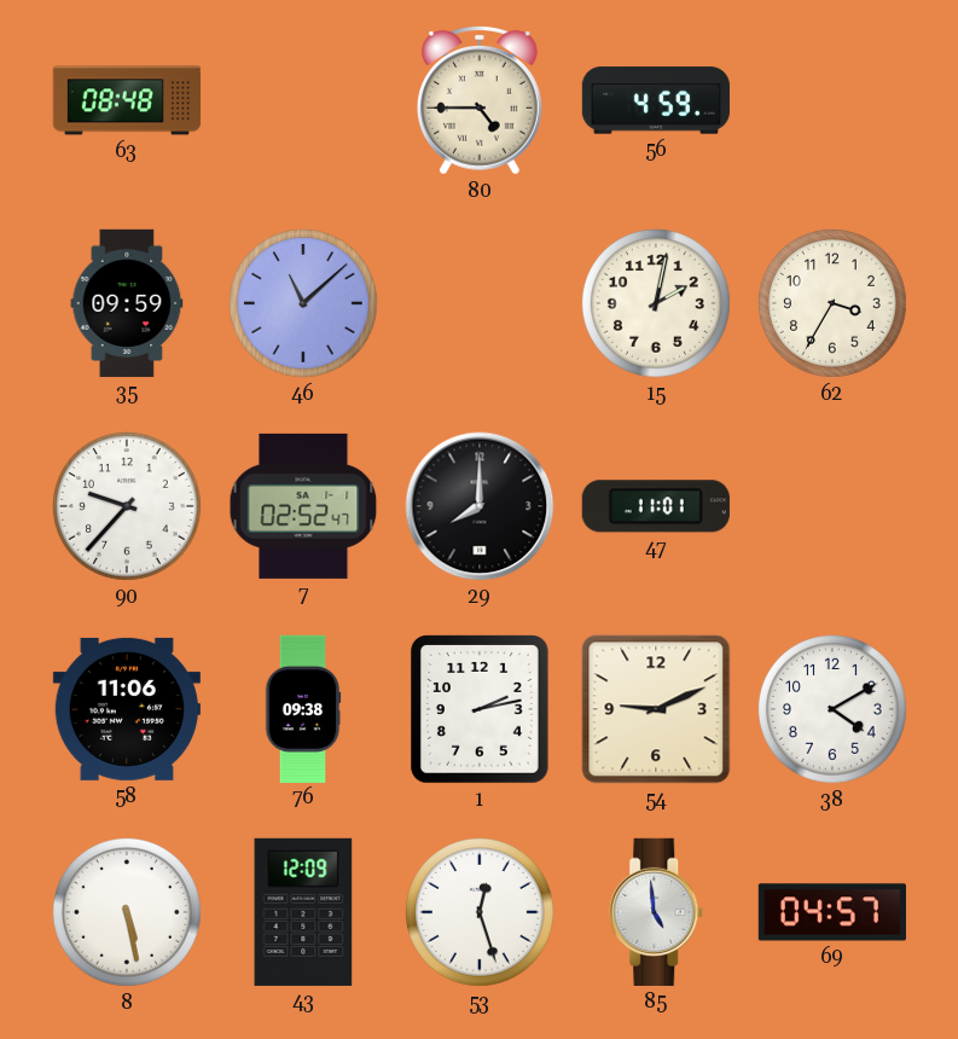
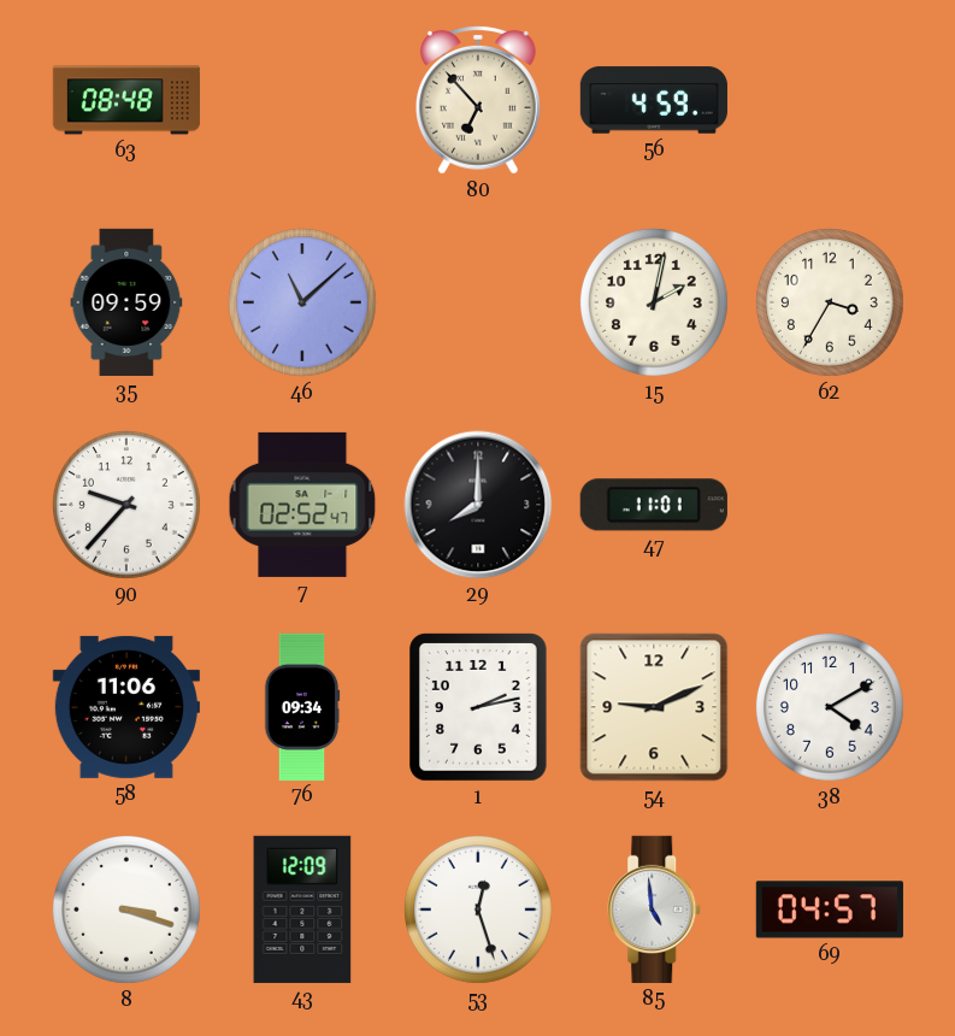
80: 4:45 -> 6:53 (478, 100)
76: 09:38 -> 09:34 (302, 706)
8: 5:28 -> 3:18 (126, 910)
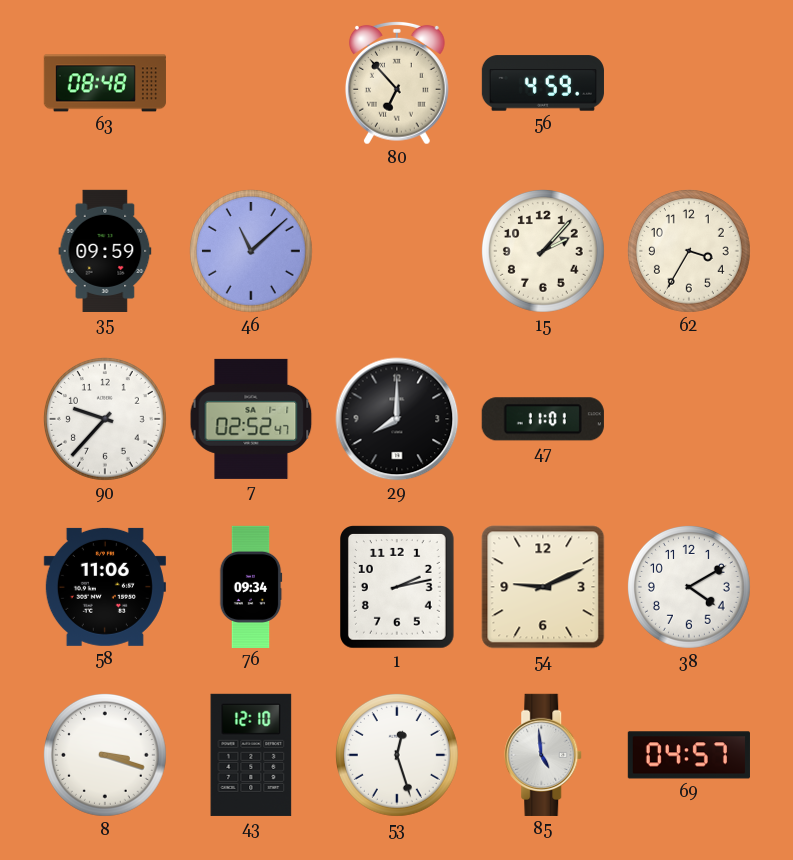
15: 2:02 -> 2:07 (543, 251)
43: 12:09 -> 12:10 (251, 755)
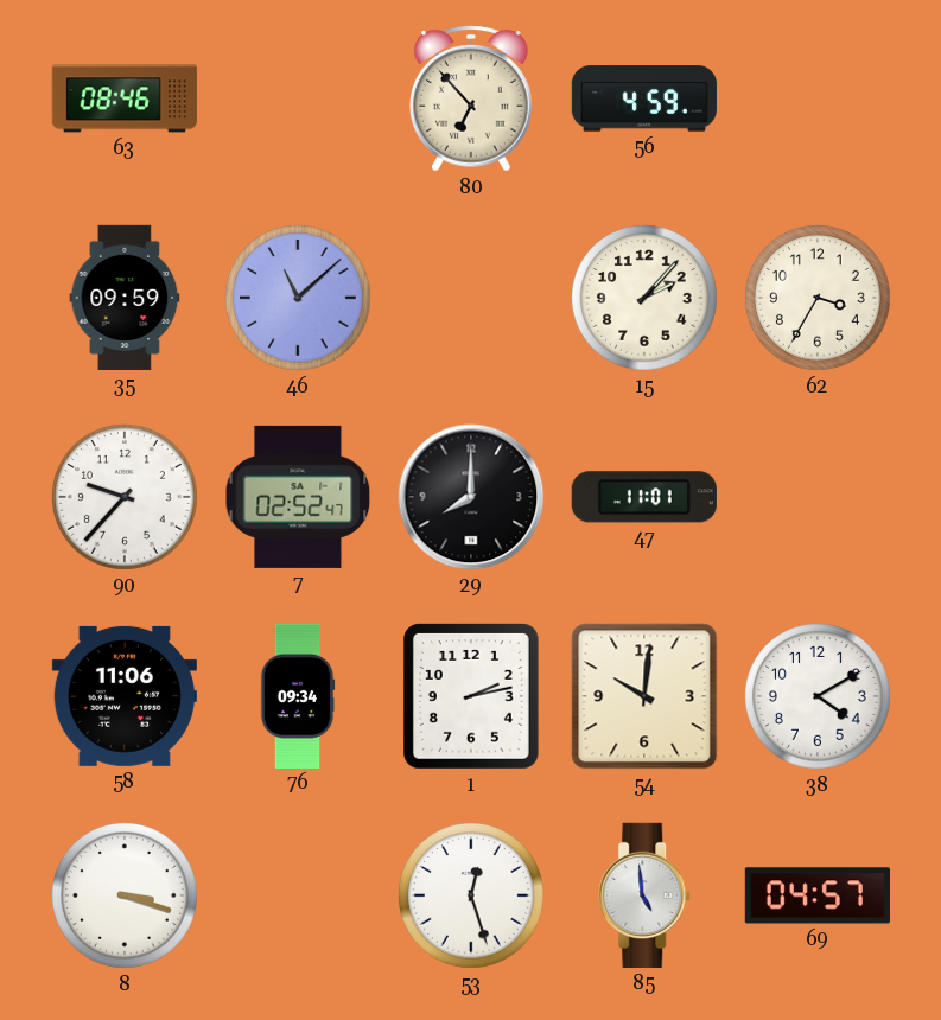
63: 08:48 -> 08:46 (125, 98)
54: 9:11 -> 10:01 (644, 696)
43: 12:10 -> none (251, 755)
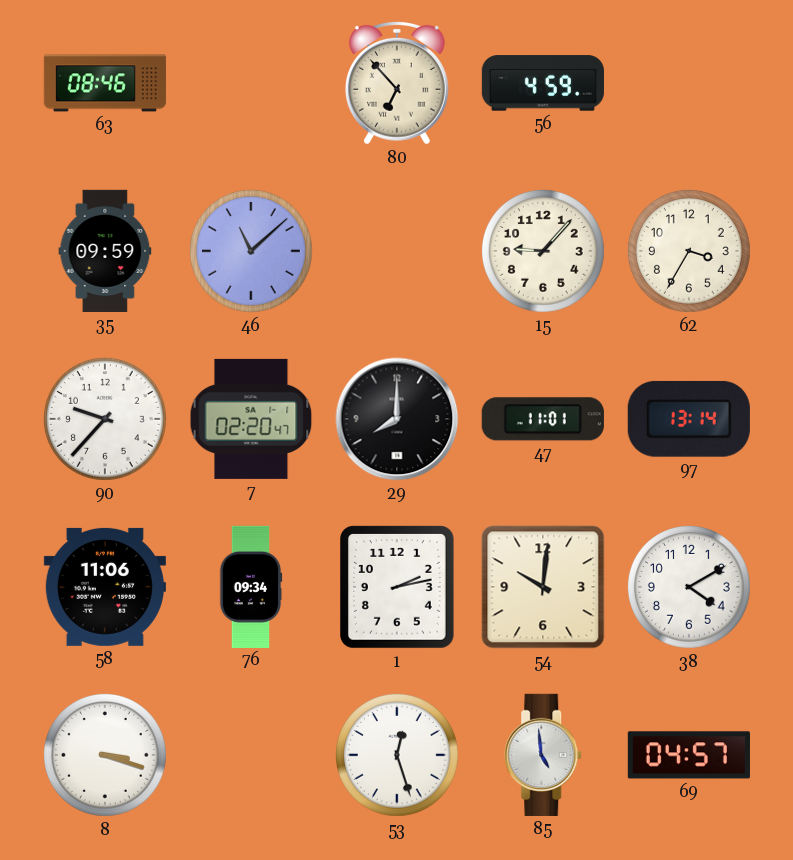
15: 2:07 -> 9:07 (543, 251)
7: 02:52 -> 02:20 (251, 419)
97: none -> 13:14 (689, 419)
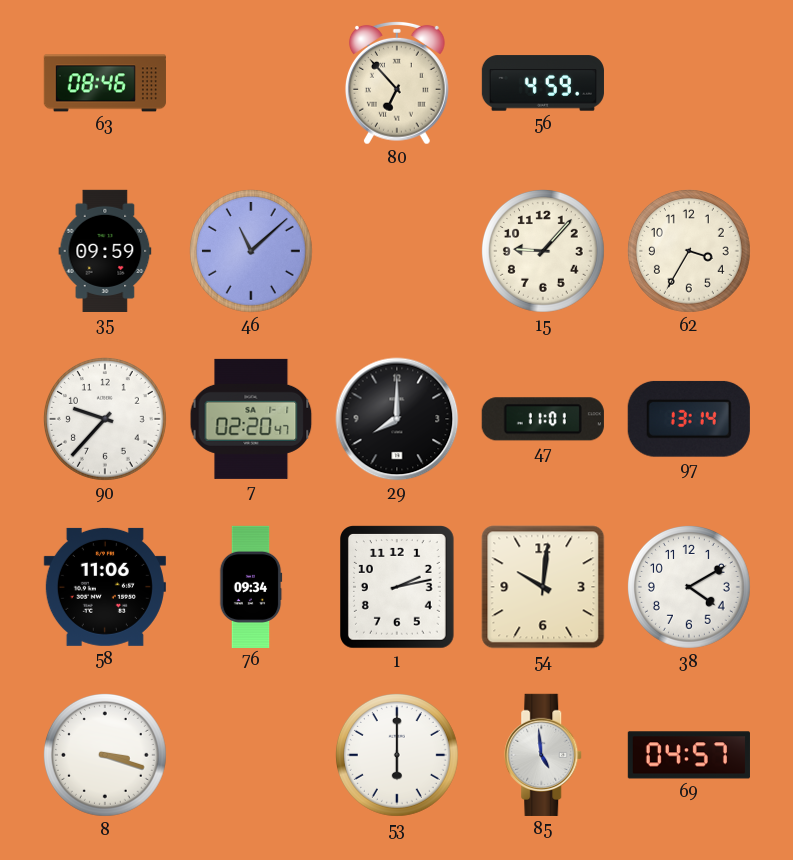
53: 12:27 -> 6:00 (397, 755)
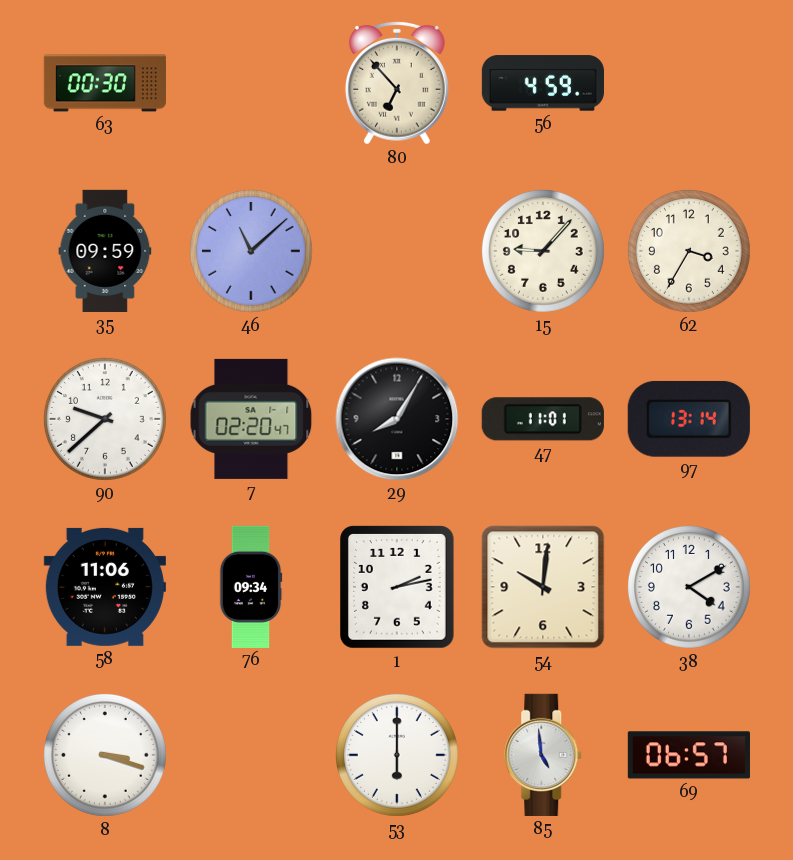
63: 08:46 -> 00:30 (105, 83)
90: 9:37 -> 9:38 (105, 419)
29: 8:00 -> 8:05 (397, 419)
69: 04:57 -> 06:57 (689, 755)
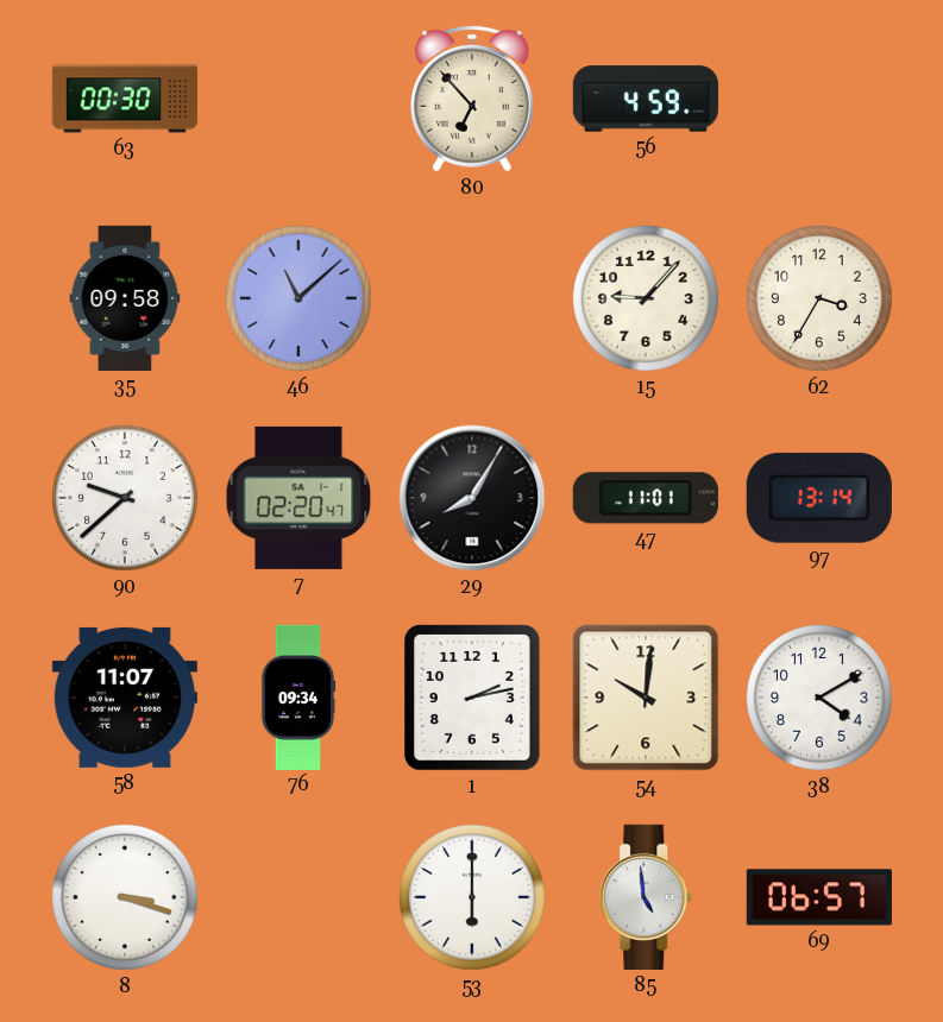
35: 09:59 -> 09:58 (125, 298)
58: 11:06 -> 11:07 (125, 698)
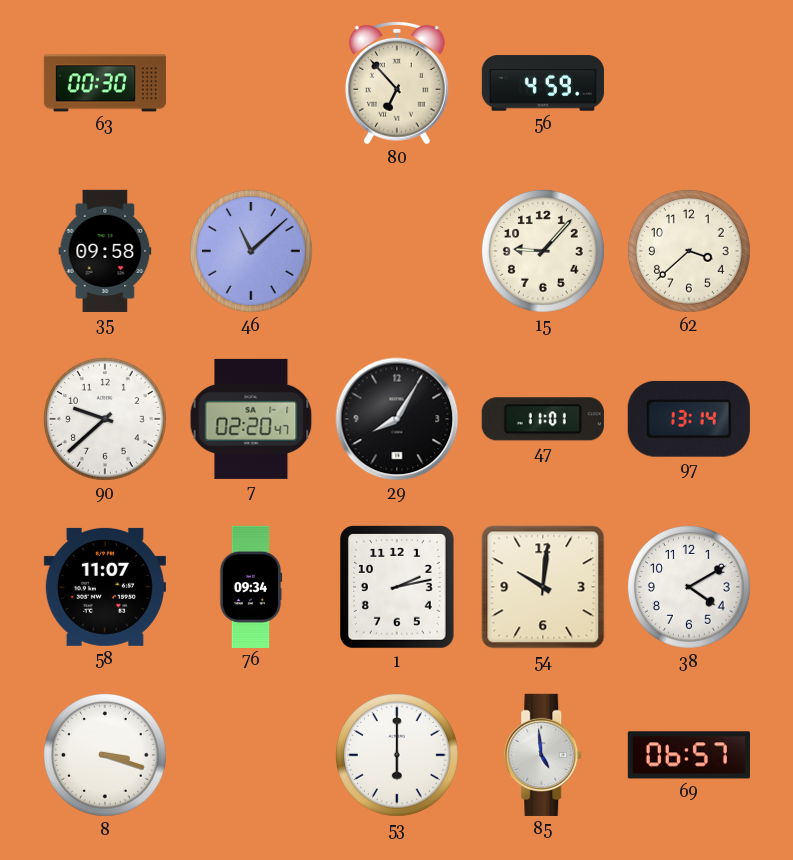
62: 3:35 -> 3:38 (689, 251)
